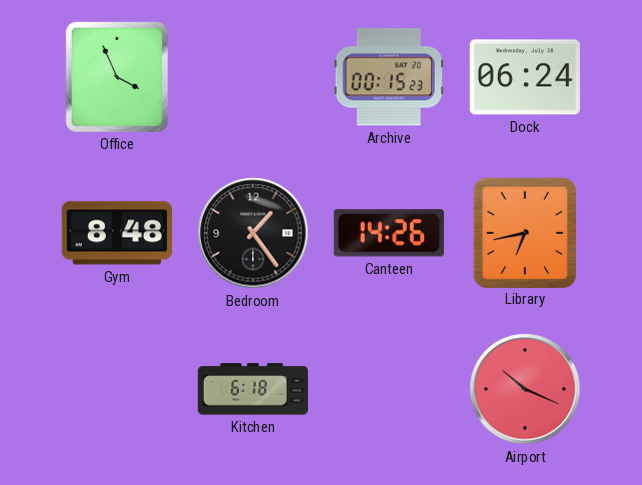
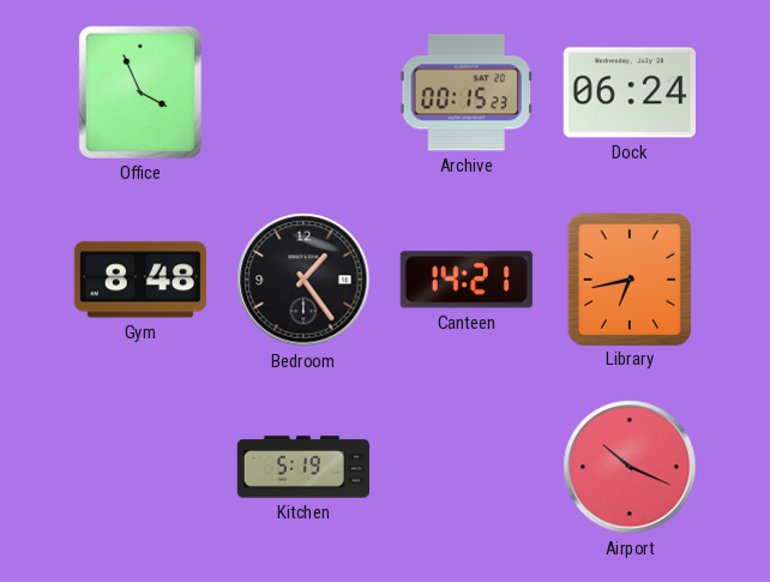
Canteen: 14:26 -> 14:21 (467, 280)
Kitchen: 6:18 -> 5:19 (303, 467)
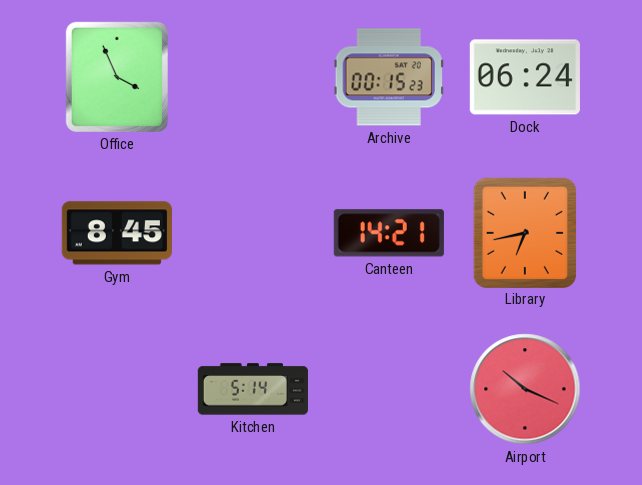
Gym: 8:48 -> 8:45 (117, 233)
Bedroom: 1:24 -> none (303, 280)
Kitchen: 5:19 -> 5:14 (253, 389)
